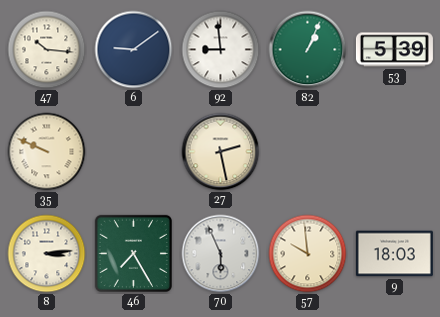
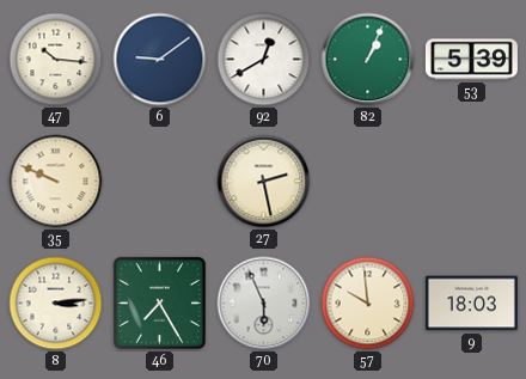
92: 8:59 -> 12:40 (264, 60)
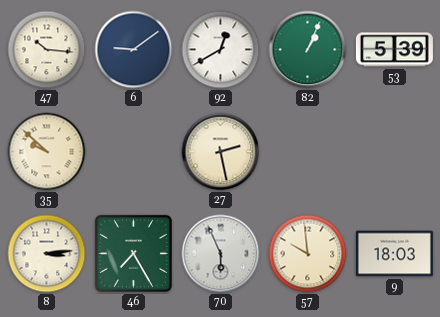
35: 9:49 -> 9:52 (47, 152)
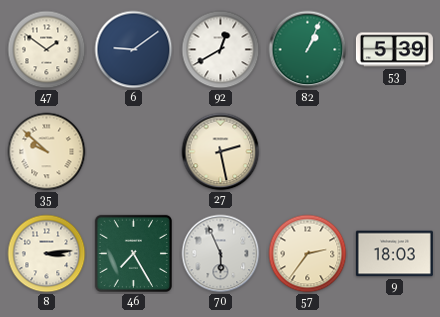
47: 10:16 -> 1:51 (47, 50)
57: 9:59 -> 2:36 (308, 254)
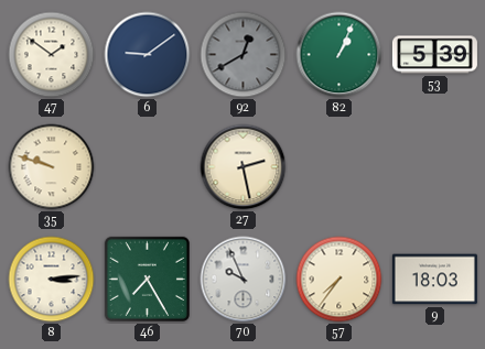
92 dial: white -> grey (244, 55)
35: 9:52 -> 9:48 (52, 167)
70: 5:56 -> 9:56 (244, 280)
57: 2:36 -> 7:36 (339, 280)
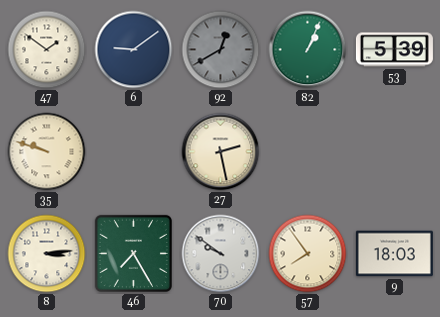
70: 9:56 -> 9:51 (221, 254)
57: 7:36 -> 7:54 (308, 254)
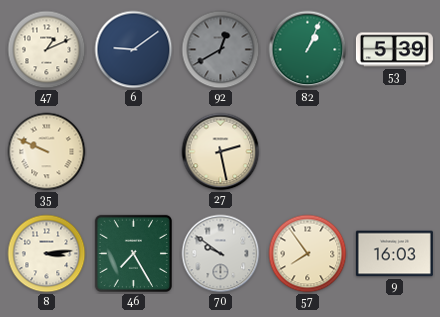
47: 1:51 -> 1:11 (47, 50)
35: 9:48 -> 9:49 (47, 152)
9: 18:03 -> 16:03 (394, 254)
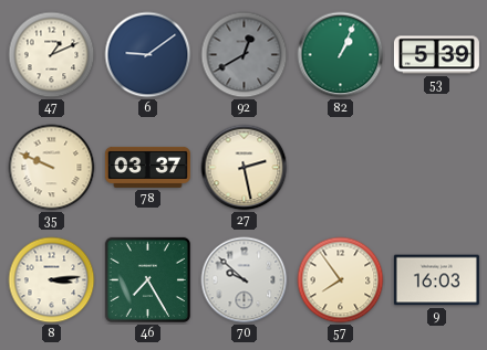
78: none -> 03:37 (147, 167)
70: 9:51 -> 9:52 (245, 280)
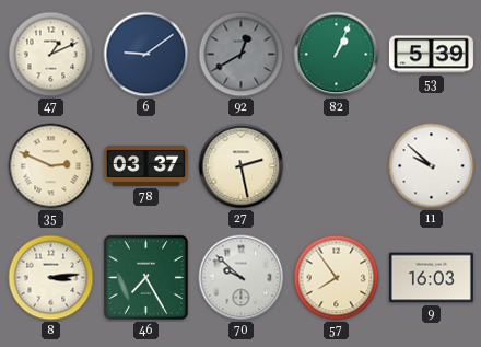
35: 9:49 -> 2:49 (51, 166)
11: none -> 9:52 (432, 166)
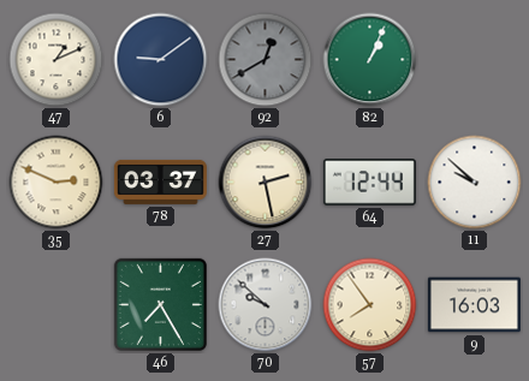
53: 5:39 -> none (431, 55)
64: none -> 12:44 (369, 183)
8: 3:14 -> none (51, 278)
